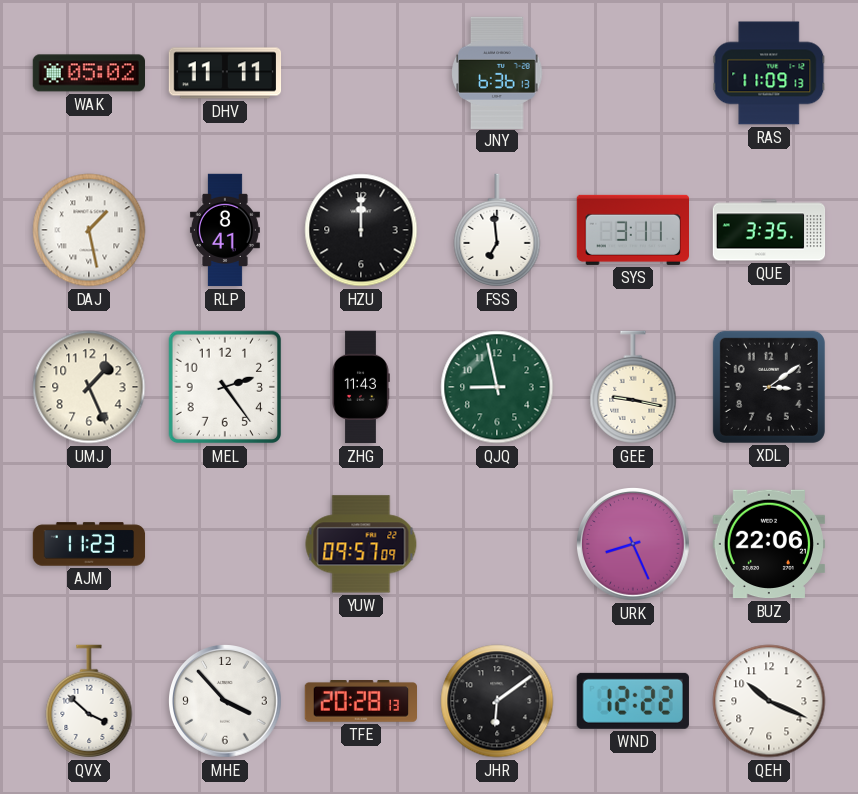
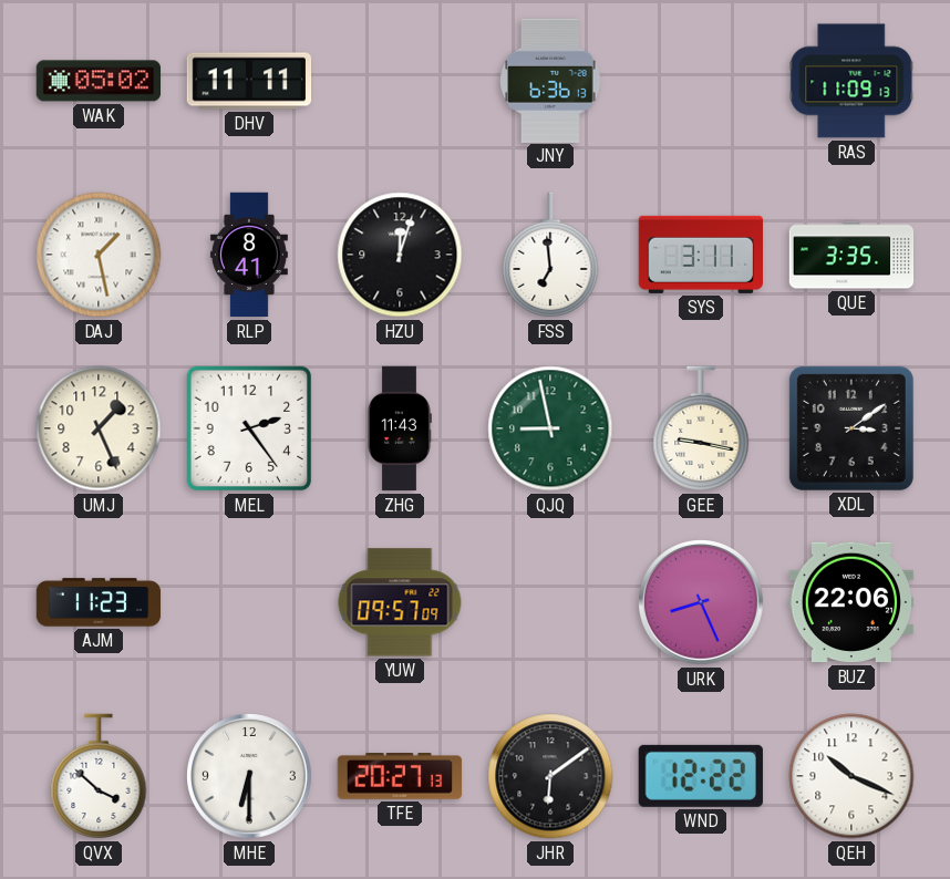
HZU: 12:00 -> 12:03 (400, 255)
MHE: 3:53 -> 6:30 (250, 777)
TFE: 20:28 -> 20:27 (399, 776)
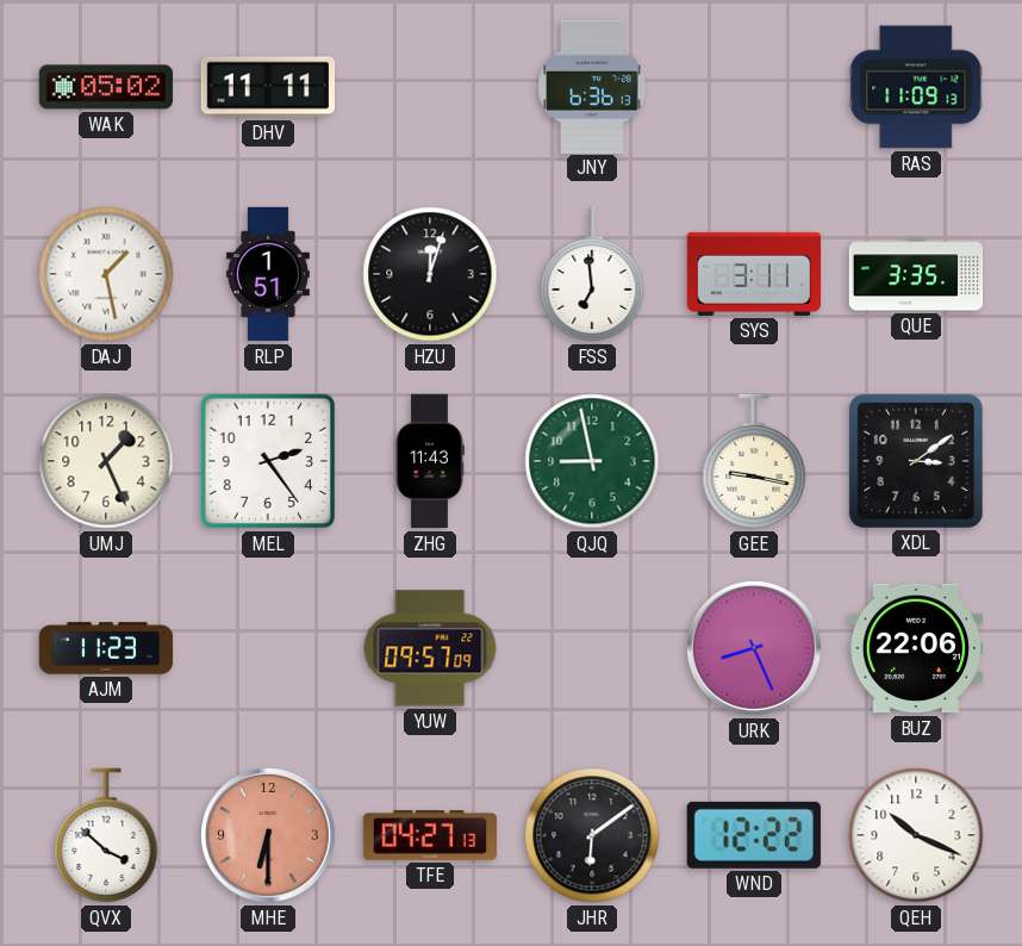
RLP: 8:41 -> 1:51 (268, 274)
MHE dial: white -> salmon (269, 836)
TFE: 20:27 -> 04:27 (429, 835)
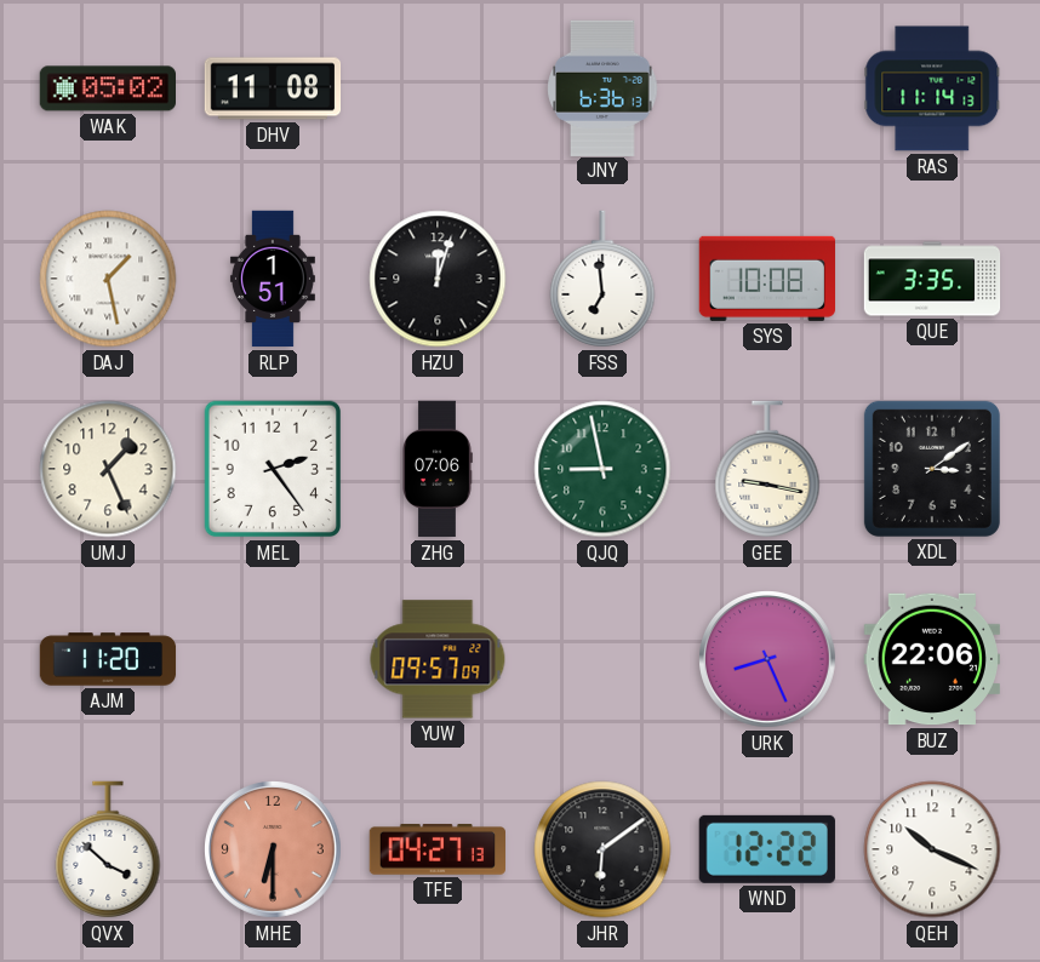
DHV: 11:11 -> 11:08 (273, 88)
RAS: 11:09 -> 11:14 (932, 88)
SYS: 3:11 -> 10:08 (766, 279)
ZHG: 11:43 -> 07:06 (438, 469)
AJM: 11:23 -> 11:20 (108, 659)
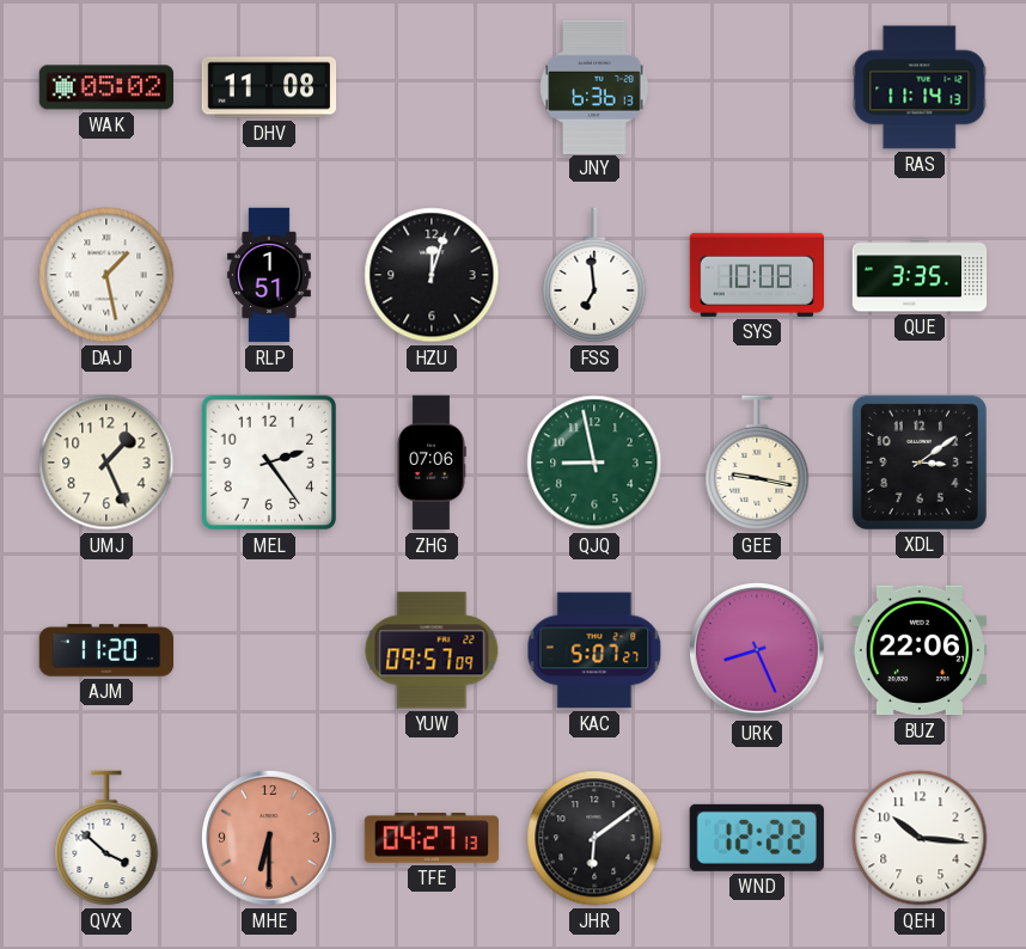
KAC: none -> 5:07 (594, 650)
QEH: 10:19 -> 10:16 (920, 838)
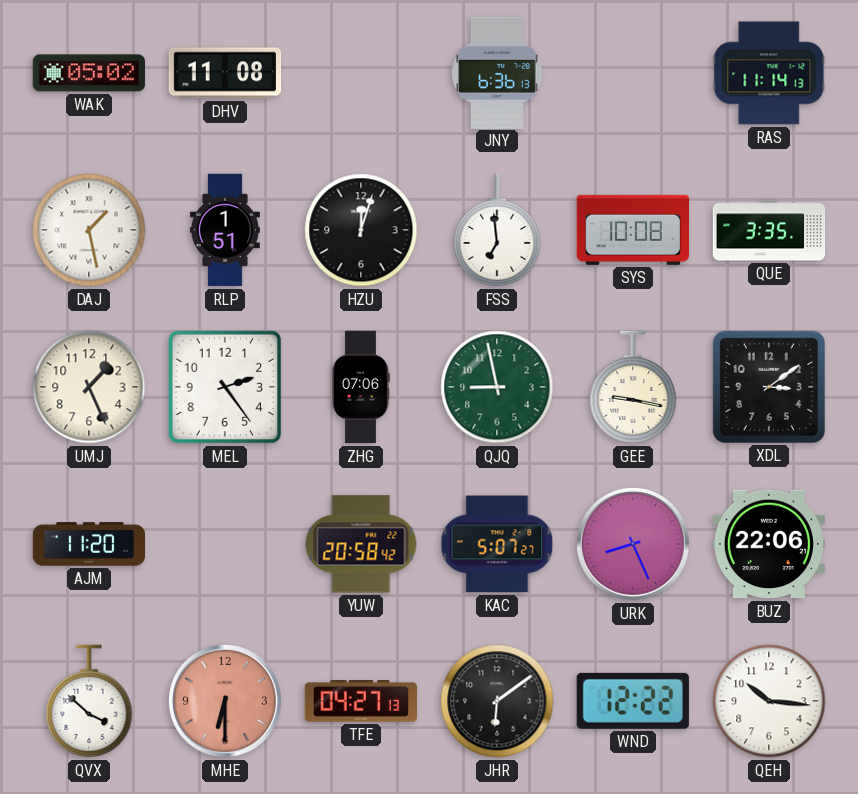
YUW: 09:57 -> 20:58 (361, 544)
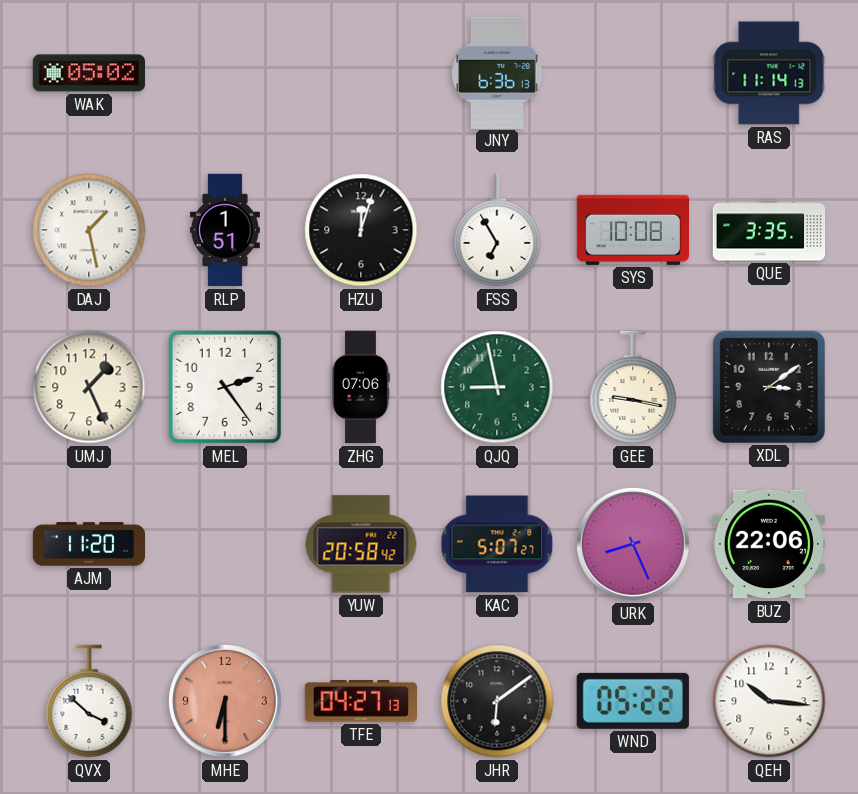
DHV: 11:08 -> none (225, 73)
FSS: 6:59 -> 6:55 (497, 230)
WND: 12:22 -> 05:22 (633, 701)
